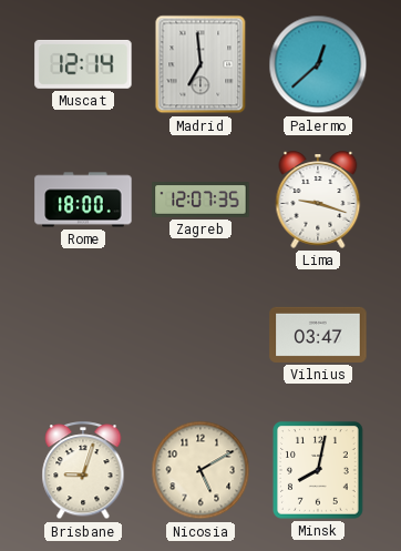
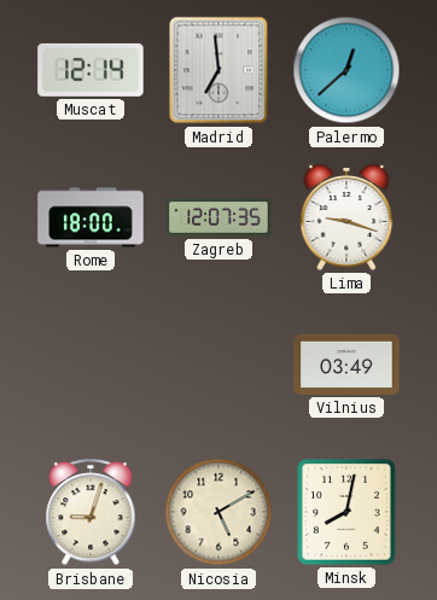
Vilnius: 03:47 -> 03:49 (346, 365)
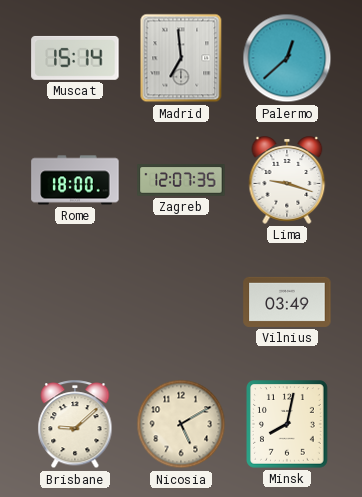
Muscat: 12:14 -> 15:14 (75, 58)
Brisbane: 9:03 -> 9:08 (75, 425)
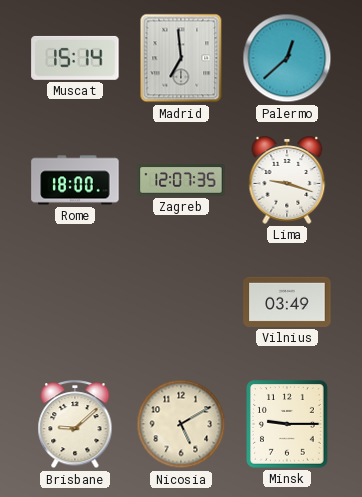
Minsk: 8:02 -> 9:15 (288, 425)
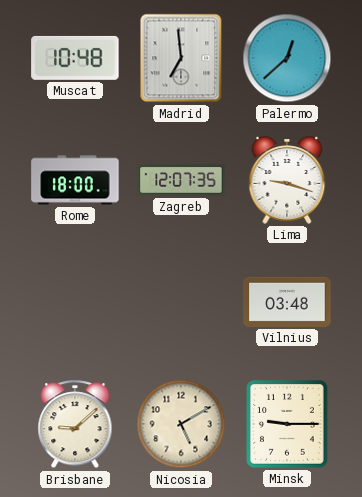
Muscat: 15:14 -> 10:48 (75, 58)
Vilnius: 03:49 -> 03:48 (287, 302)
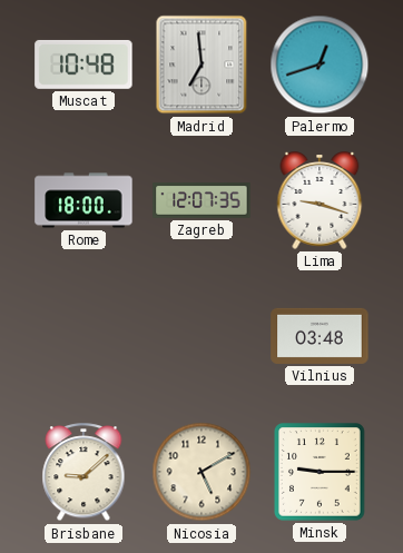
Palermo: 12:38 -> 12:42 (320, 65)
